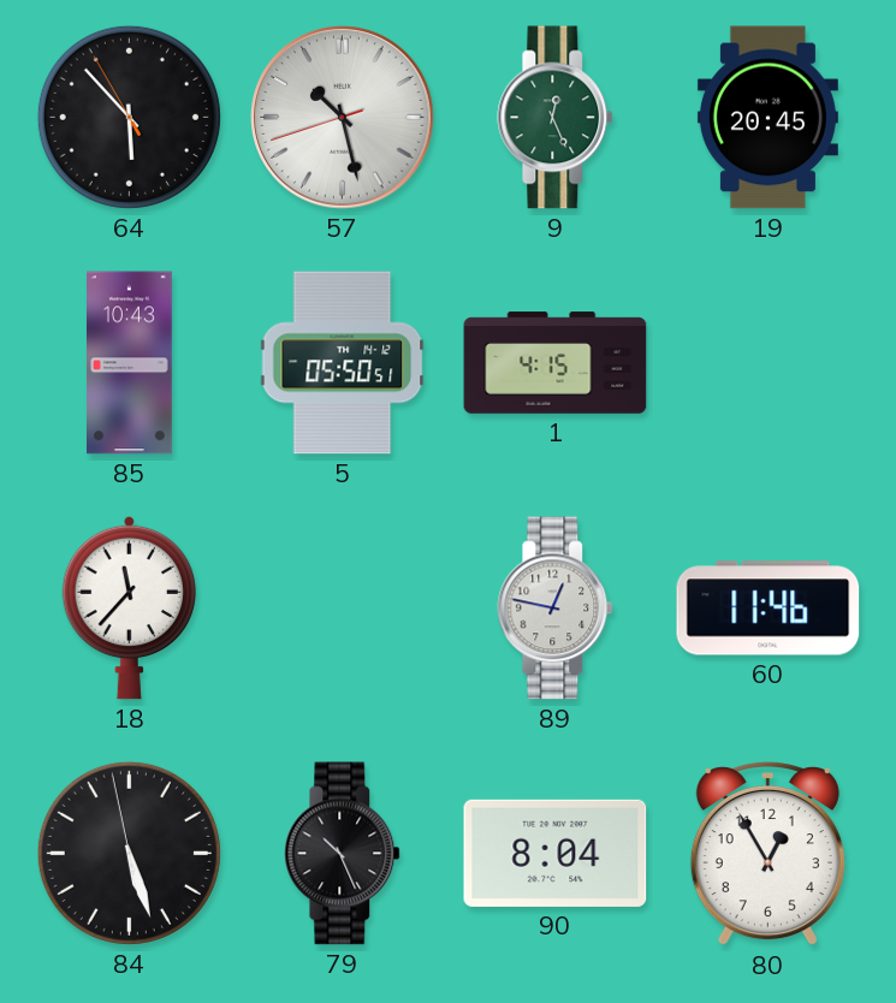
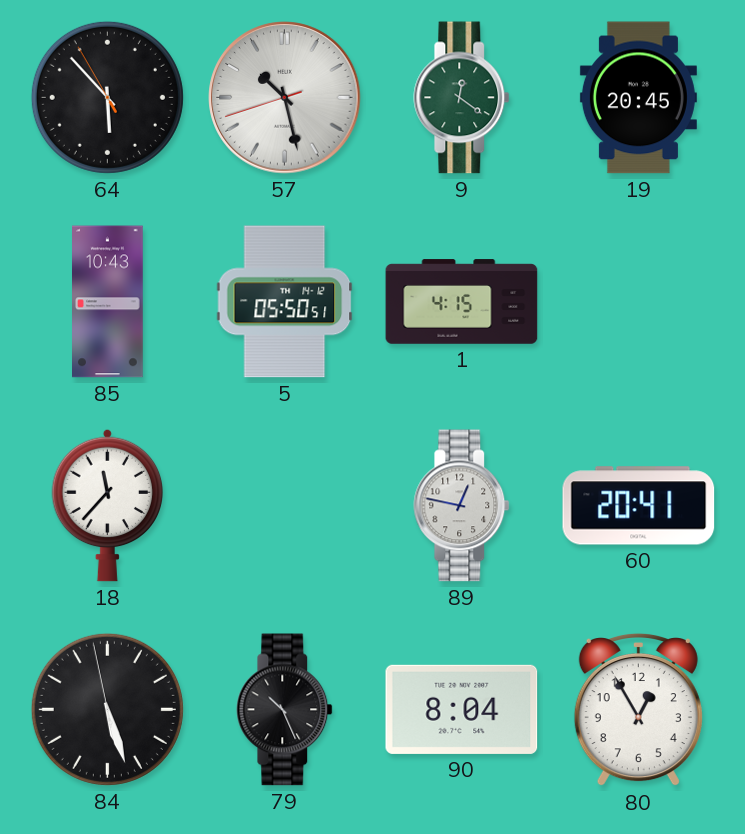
9: 12:26 -> 12:21 (462, 98)
60: 11:46 -> 20:41 (639, 506)
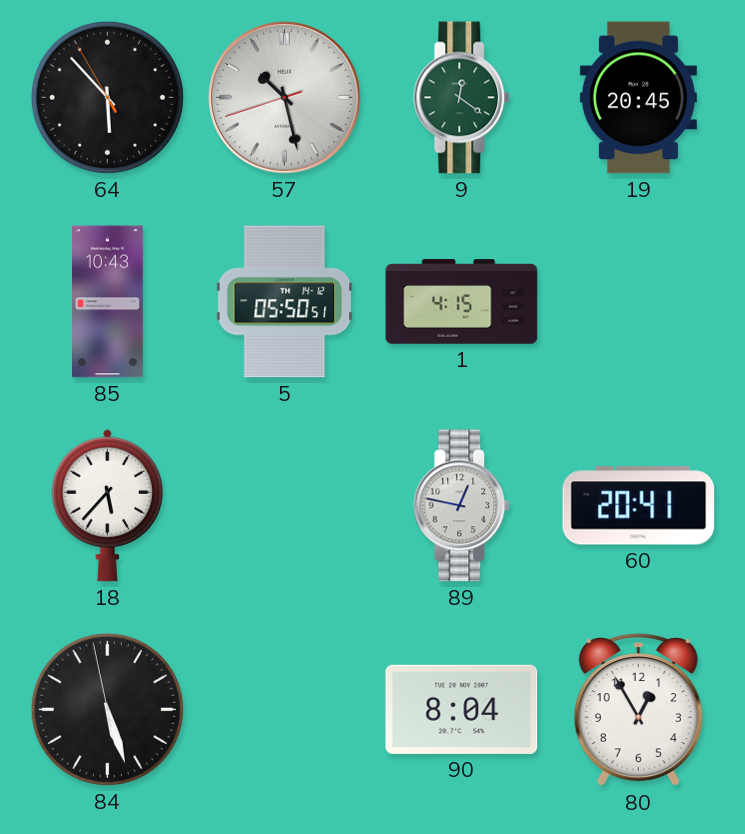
18: 11:37 -> 5:37 (108, 505)
79: 10:26 -> none (285, 710)
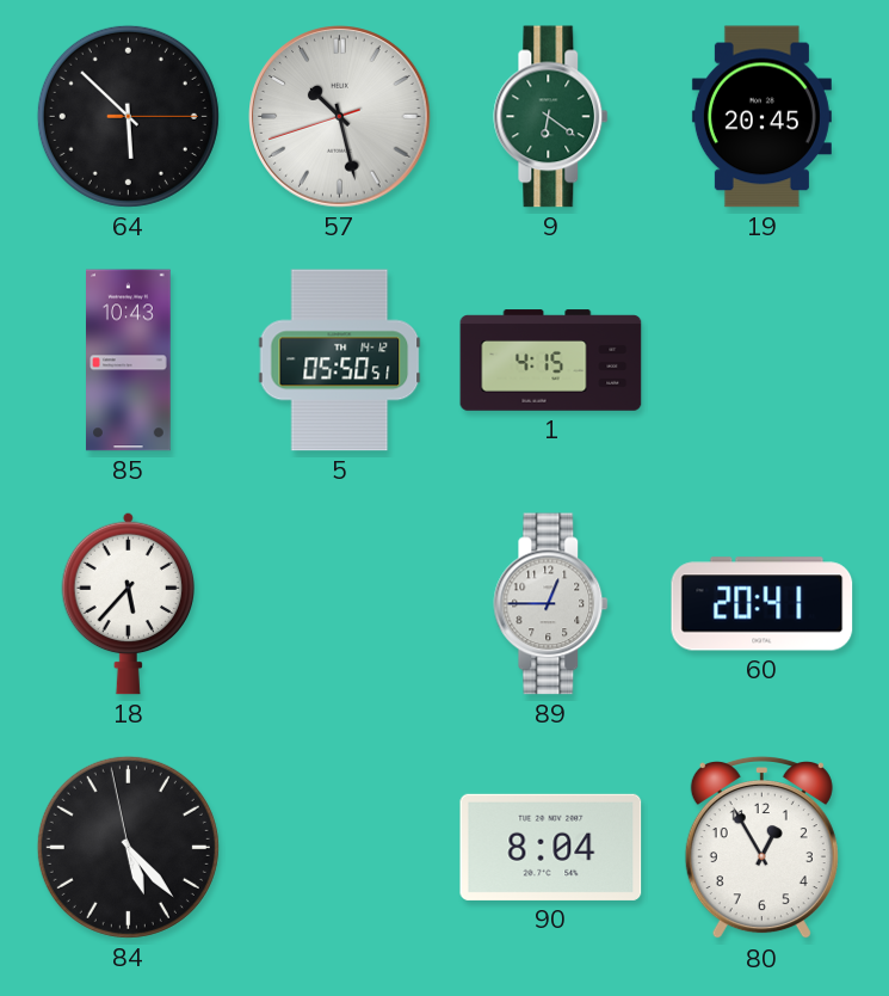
64: 5:52:55 -> 5:52:15 (128, 116)
9: 12:21 -> 6:21 (551, 117)
89: 12:47 -> 12:45 (551, 604)
84: 5:26 -> 5:22 (128, 847)
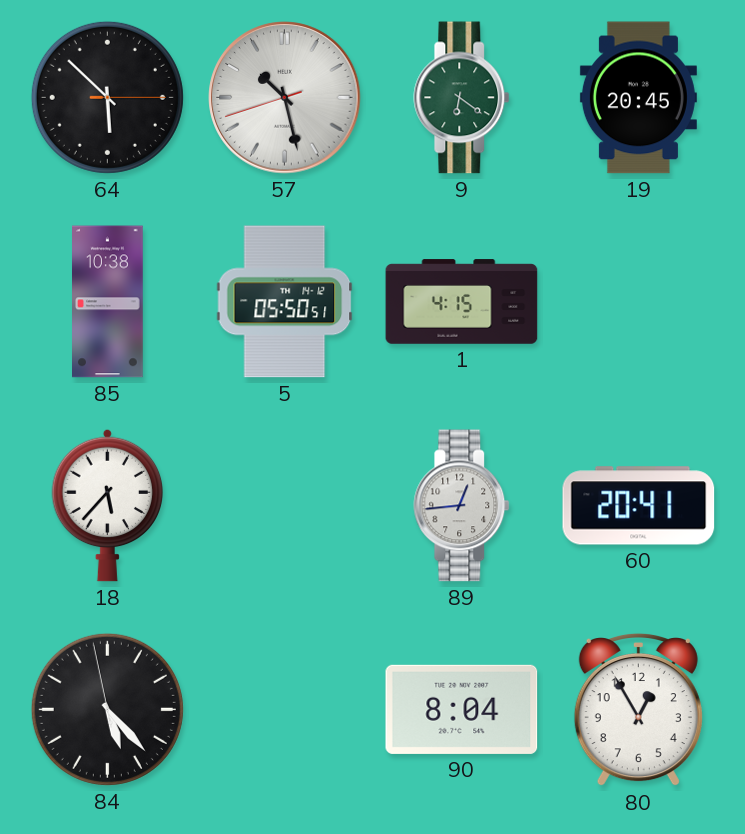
85: 10:43 -> 10:38 (108, 302)
89: 12:45 -> 12:44 (462, 506)
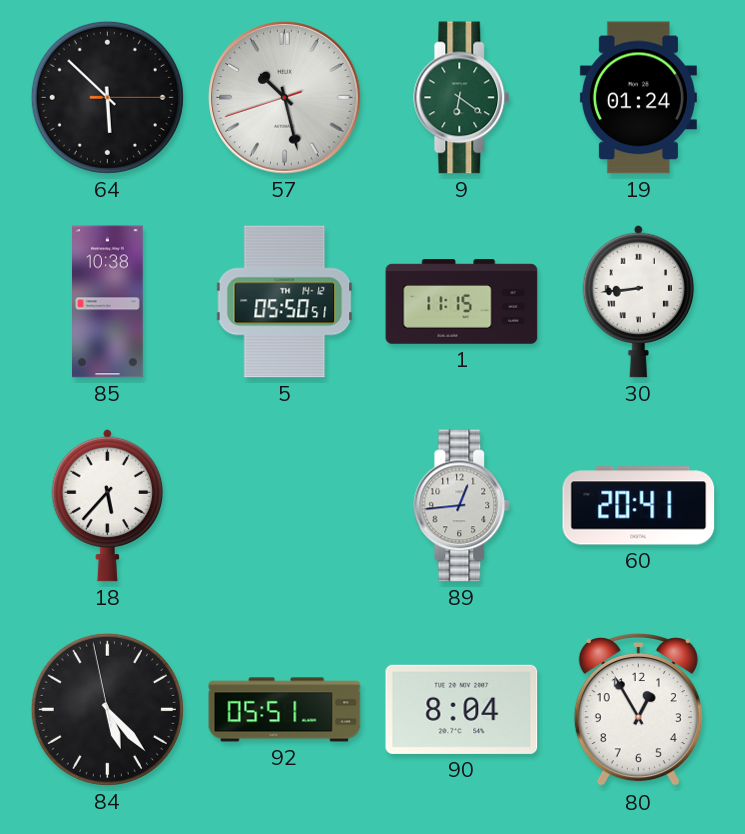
19: 20:45 -> 01:24 (638, 98)
1: 4:15 -> 11:15 (462, 302)
30: none -> 8:44 (639, 301)
92: none -> 05:51 (285, 710)
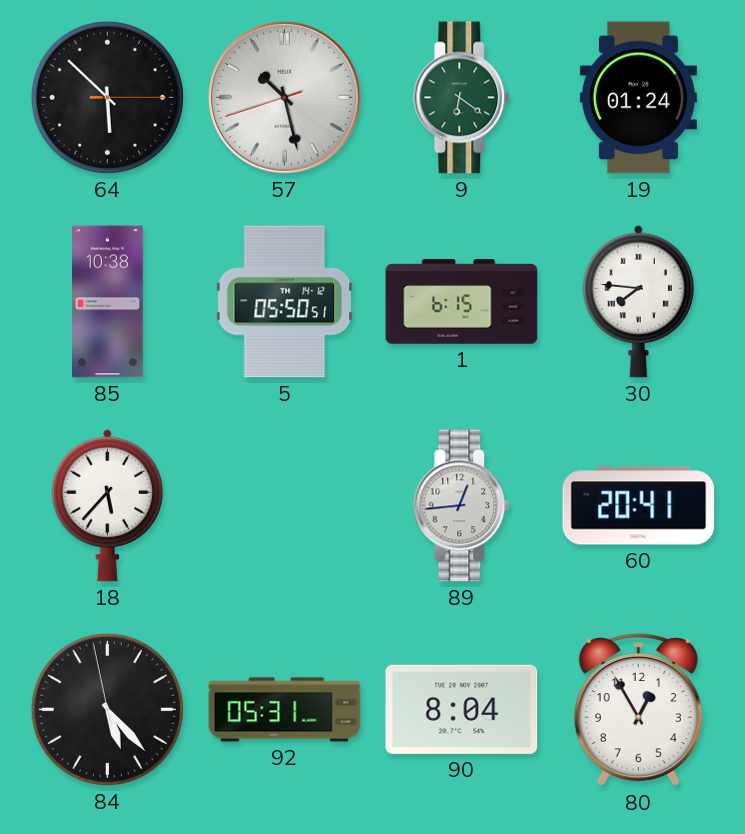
1: 11:15 -> 6:15 (462, 302)
30: 8:44 -> 7:46 (639, 301)
92: 05:51 -> 05:31 (285, 710)
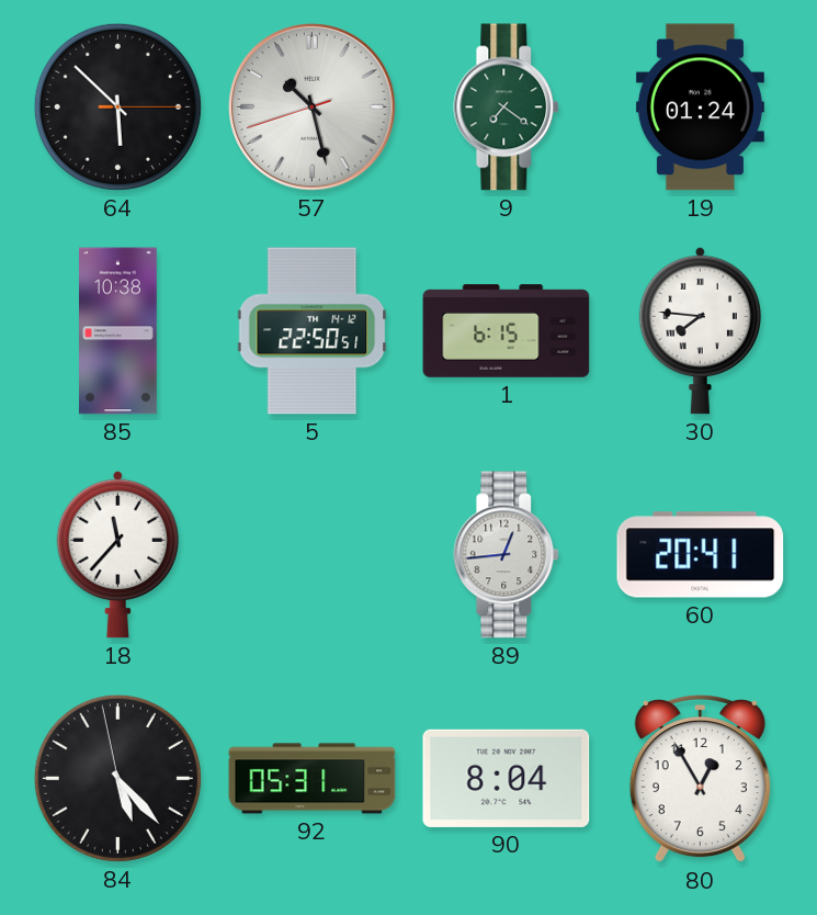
9: 6:21 -> 7:21 (507, 108)
5: 05:50 -> 22:50 (313, 331)
18: 5:37 -> 11:37 (118, 554)
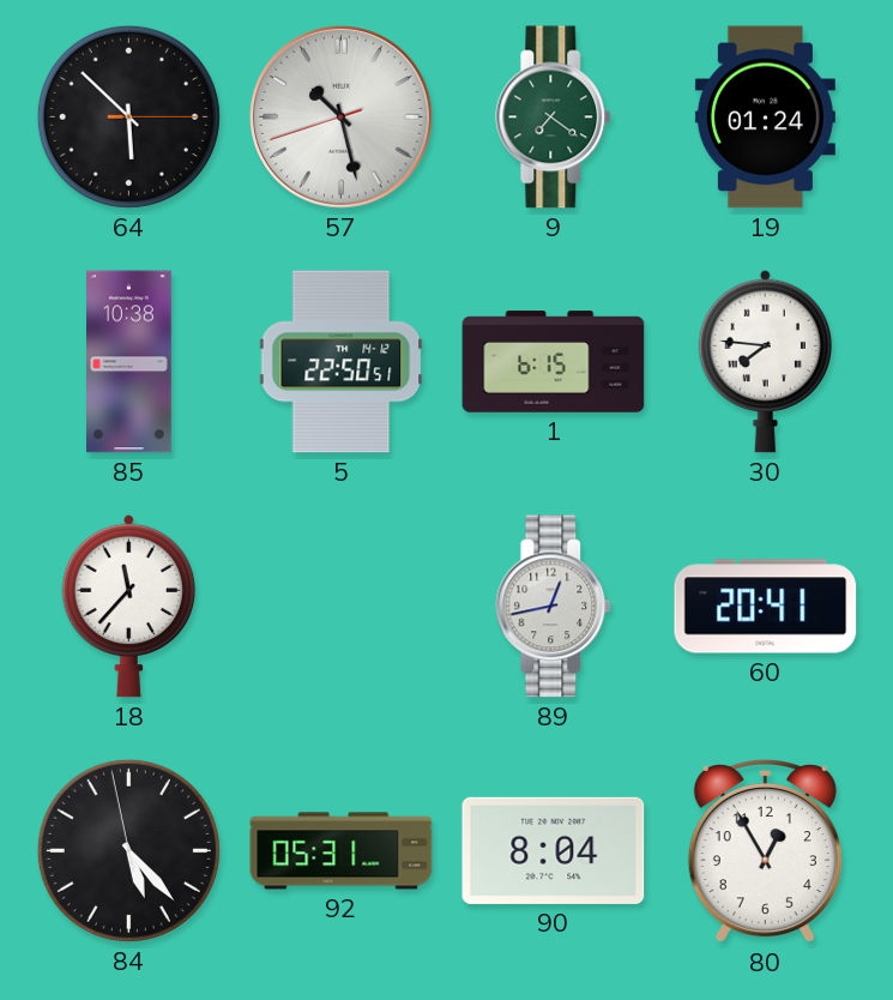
89: 12:44 -> 12:43 (554, 607)
